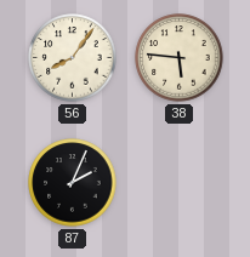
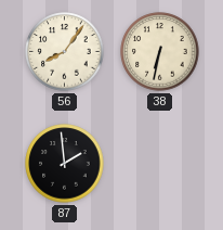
38: 5:46 -> 6:32 (160, 52)
87: 2:04 -> 1:59 (65, 164)
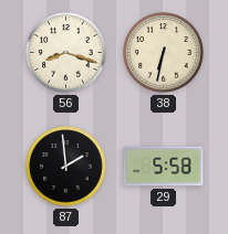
56: 8:06 -> 8:18 (66, 53)
29: none -> 5:58 (164, 167)
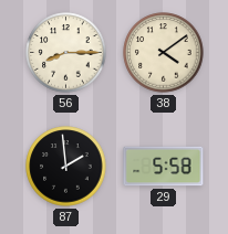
56: 8:18 -> 8:15 (66, 53)
38: 6:32 -> 4:09 (164, 53)
